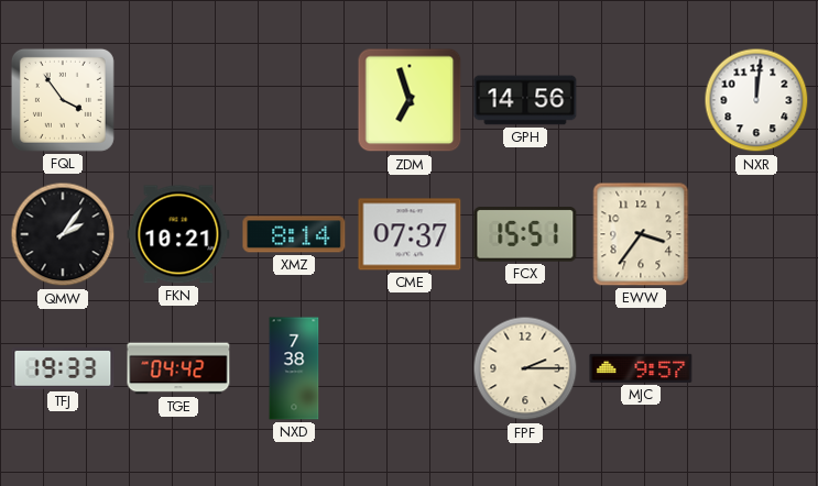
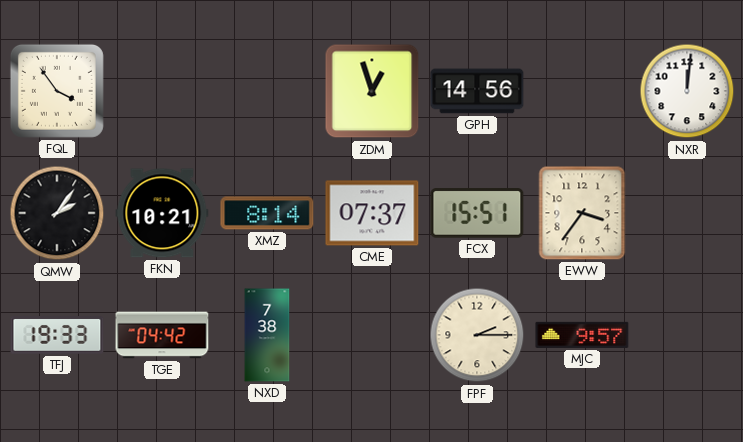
ZDM: 6:57 -> 12:57 (372, 91)
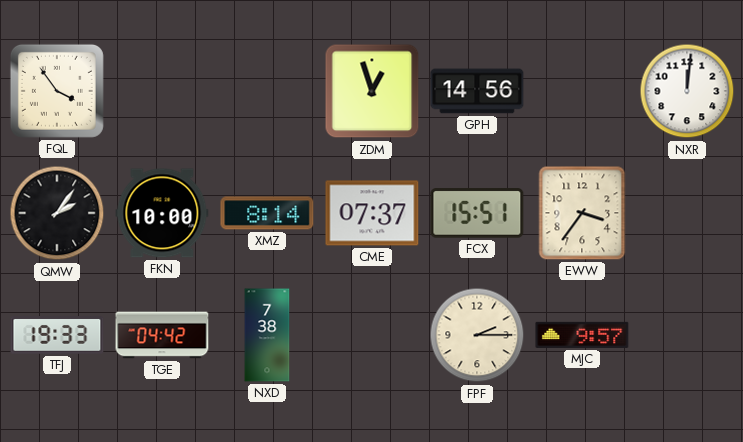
FKN: 10:21 -> 10:00 (162, 213)
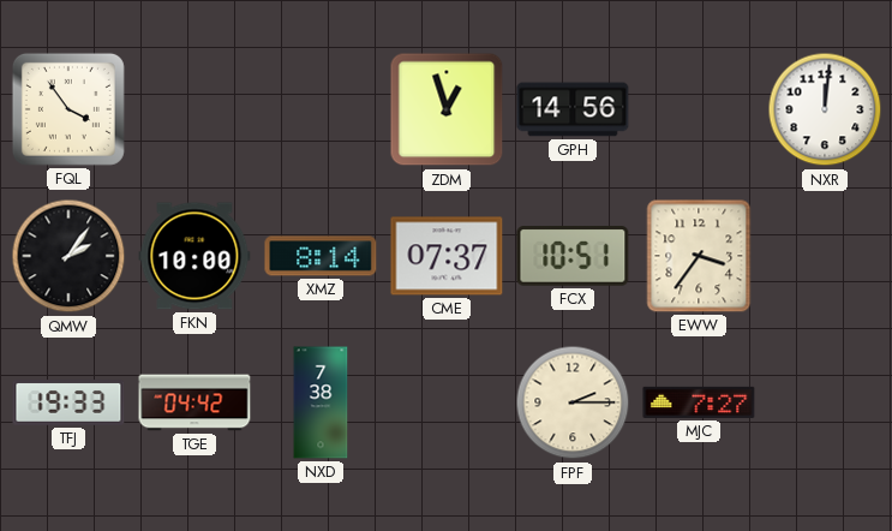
FCX: 15:51 -> 10:51 (573, 256)
MJC: 9:57 -> 7:27 (699, 402)
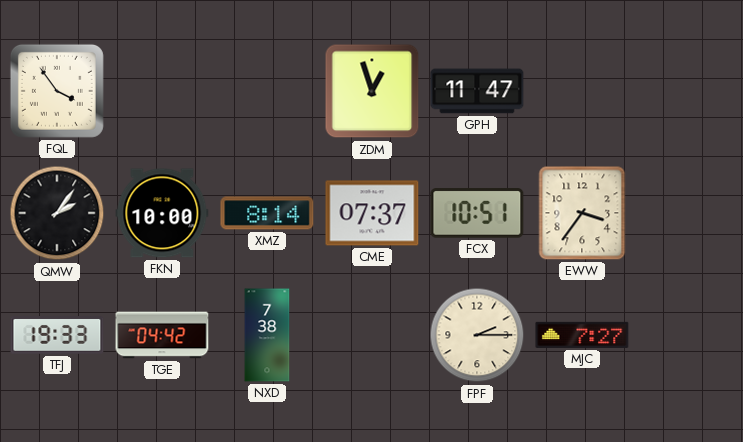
GPH: 14:56 -> 11:47 (477, 91)
NXR: 12:01 -> none (825, 109)
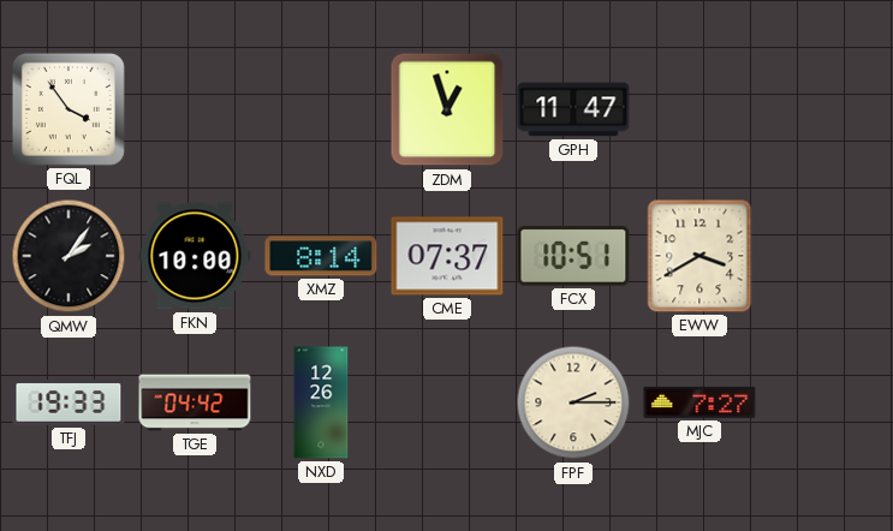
EWW: 3:36 -> 3:40 (699, 256)
NXD: 7:38 -> 12:26 (321, 402)
